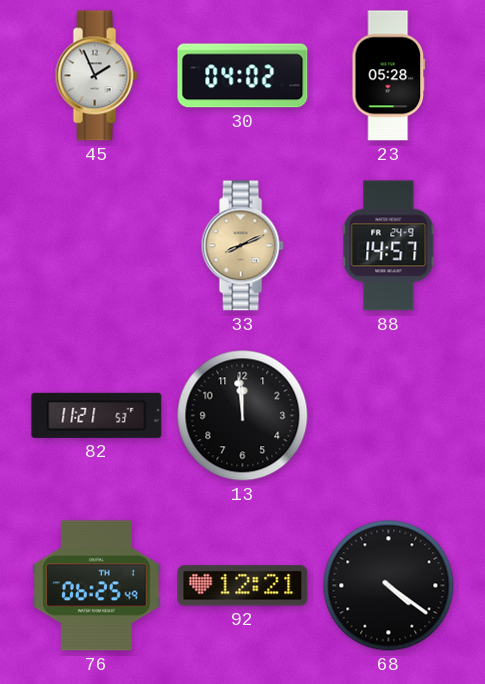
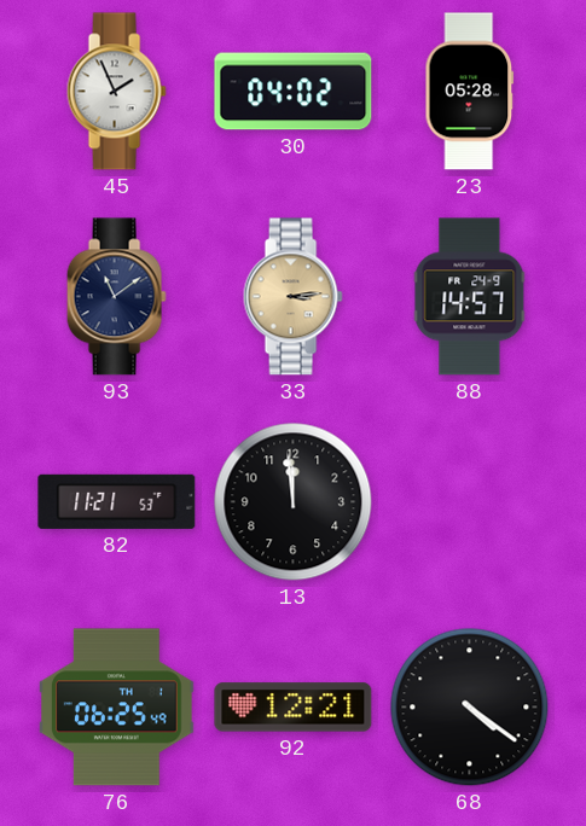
93: none -> 11:09 (116, 297)
33: 8:11 -> 3:14 (292, 297)
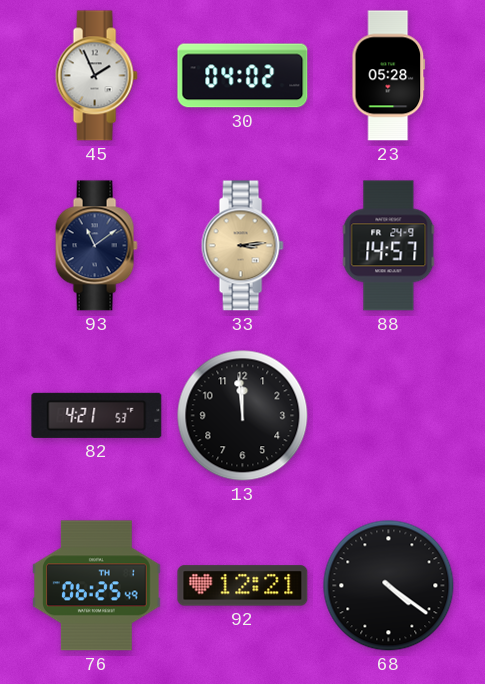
82: 11:21 -> 4:21 (97, 415)
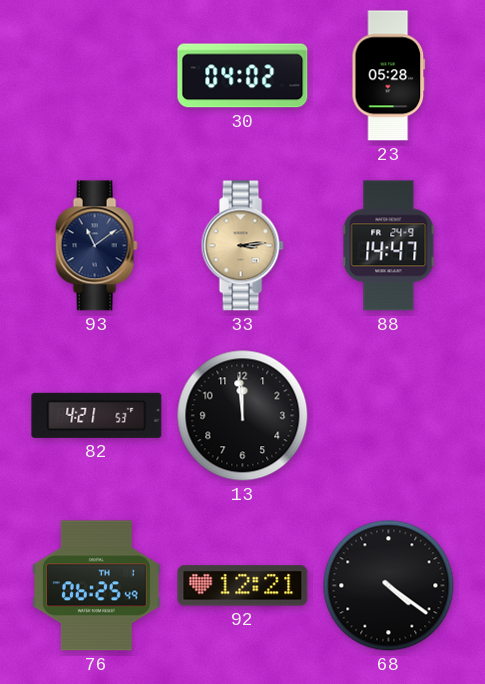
45: 1:56 -> none (96, 76)
88: 14:57 -> 14:47 (389, 246)
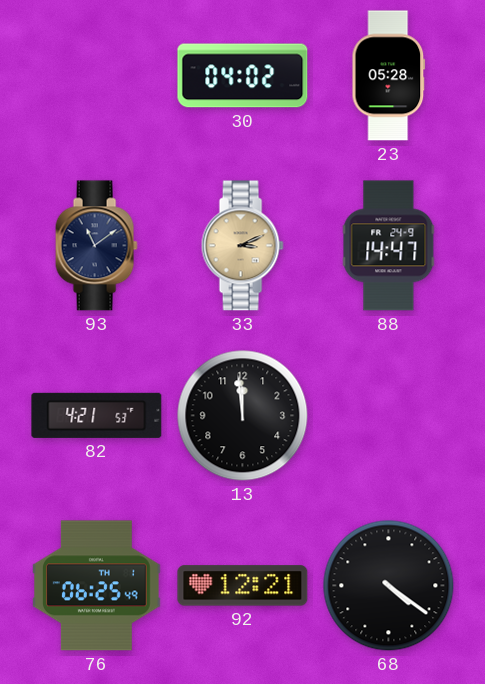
33: 3:14 -> 3:11 (242, 246)
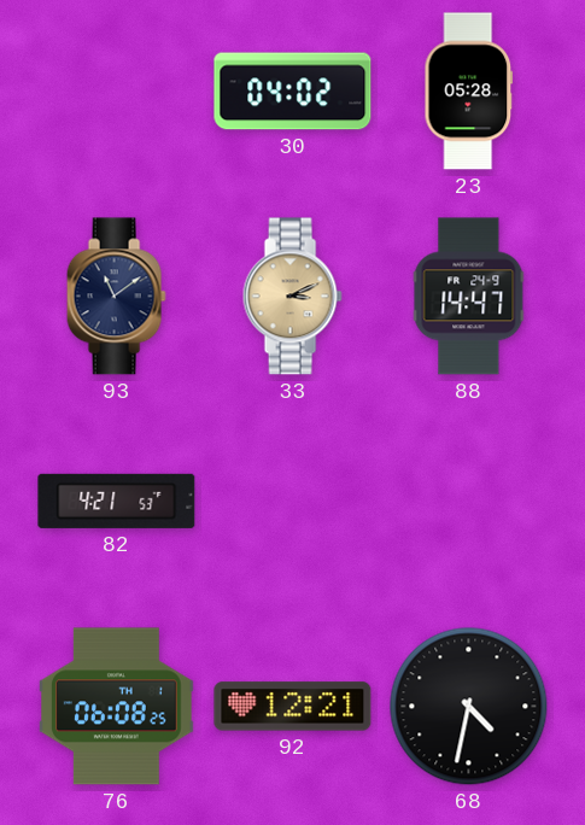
13: 11:59 -> none (243, 416)
76: 06:25 -> 06:08 (117, 707)
68: 4:21 -> 4:32 (469, 707)
